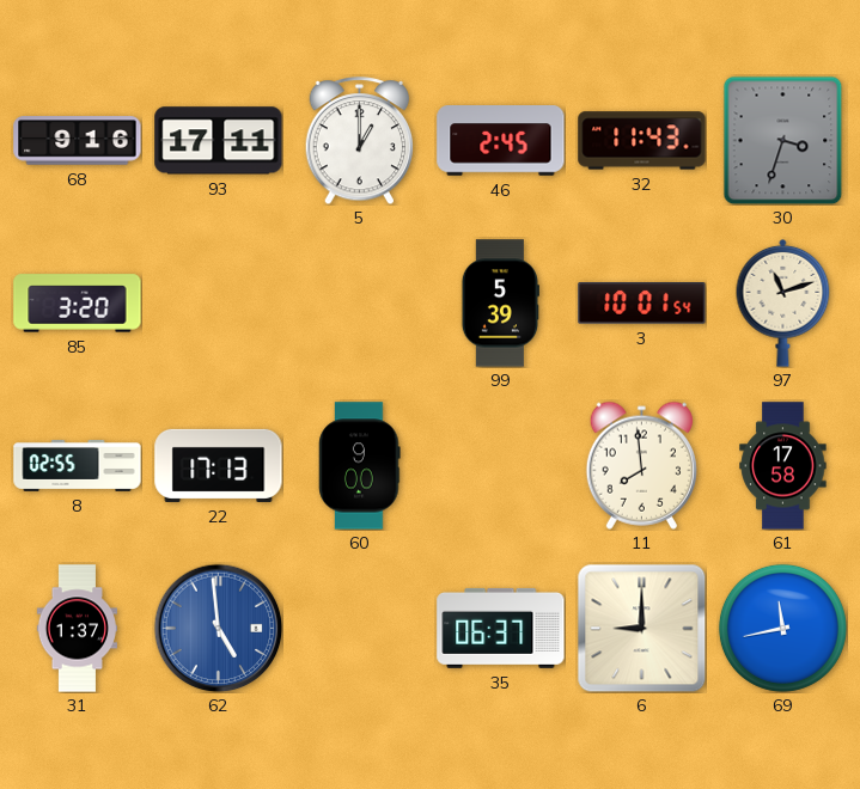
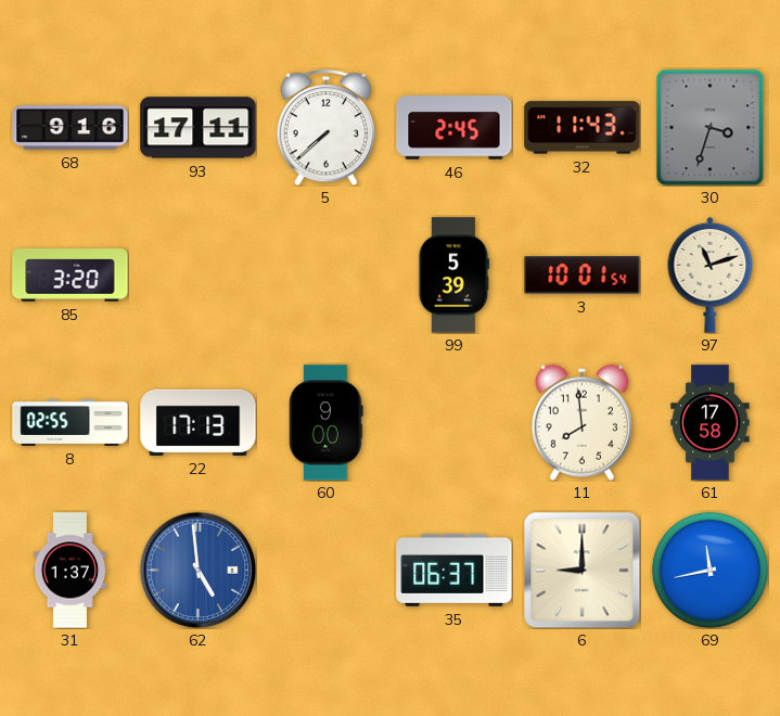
5: 1:00 -> 7:38 (327, 128)
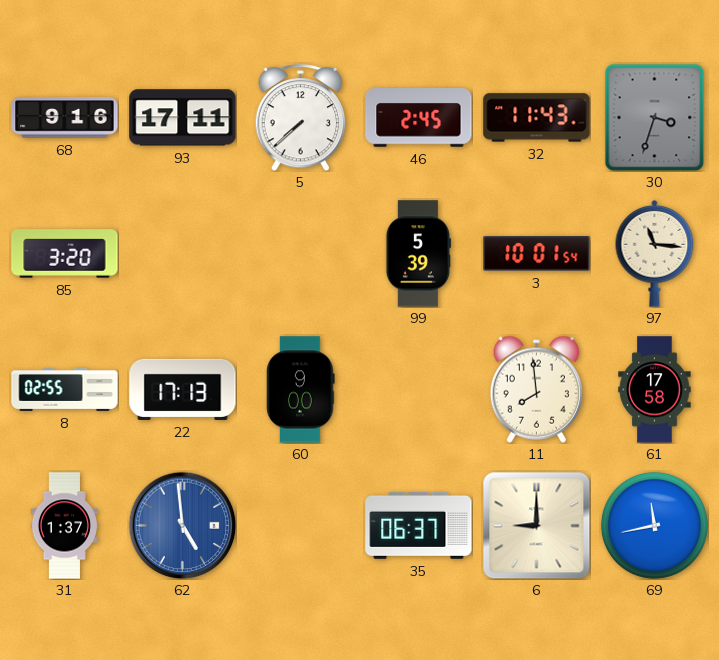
97: 11:12 -> 11:16 (655, 253)
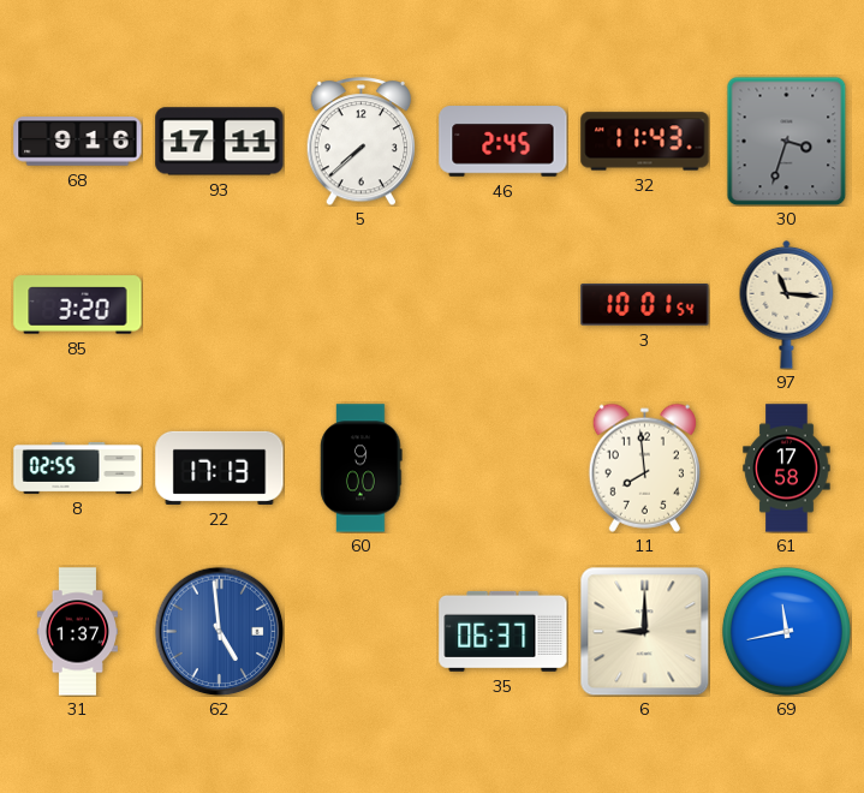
99: 5:39 -> none (418, 254)
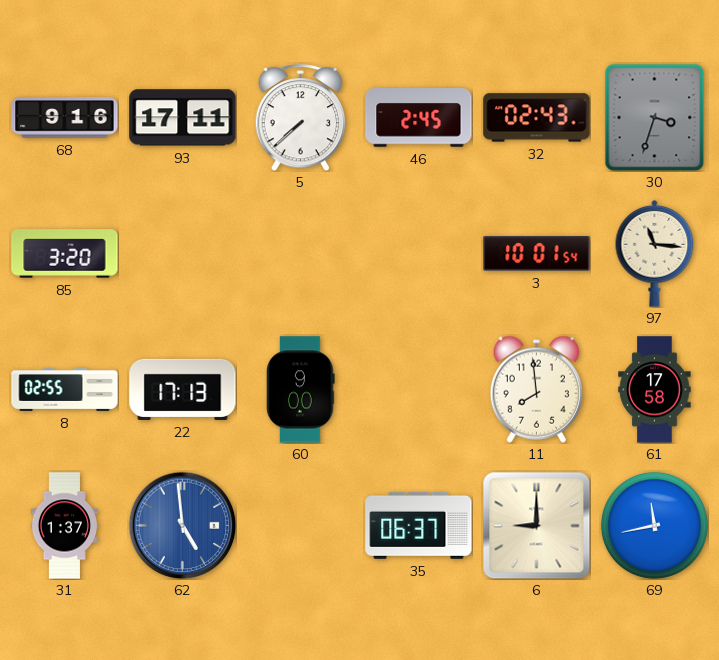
32: 11:43 -> 02:43 (537, 118)
